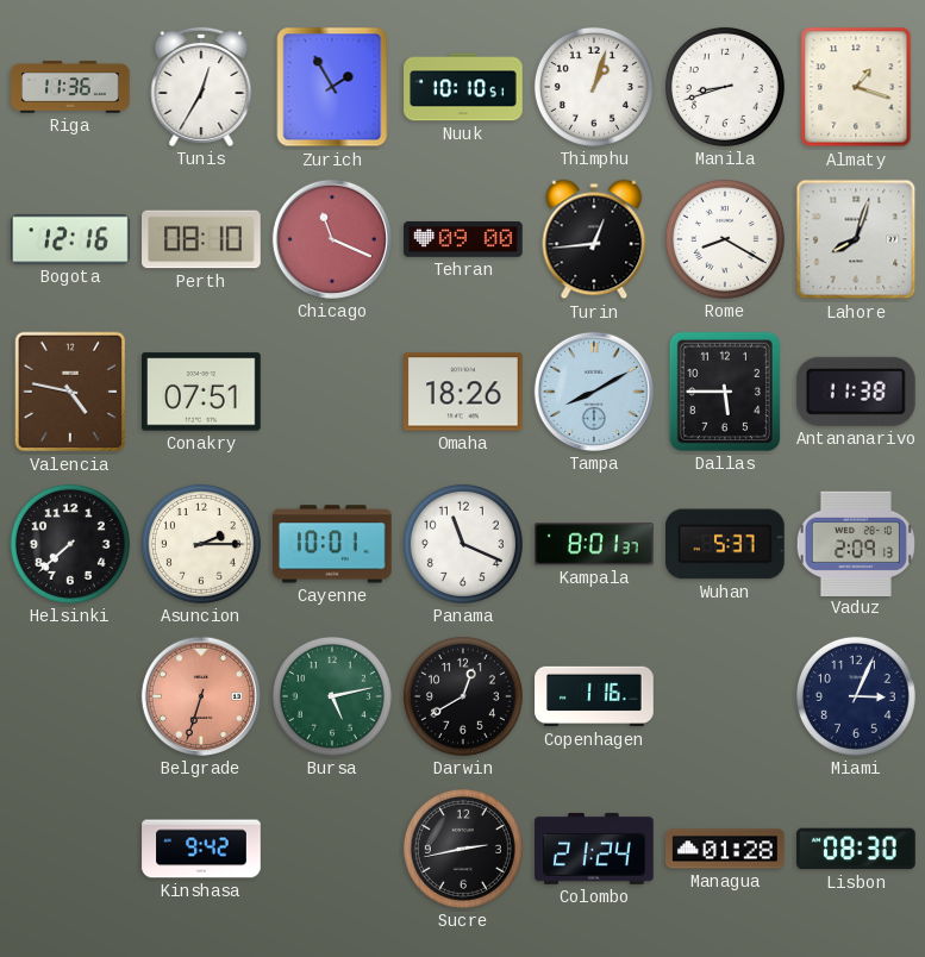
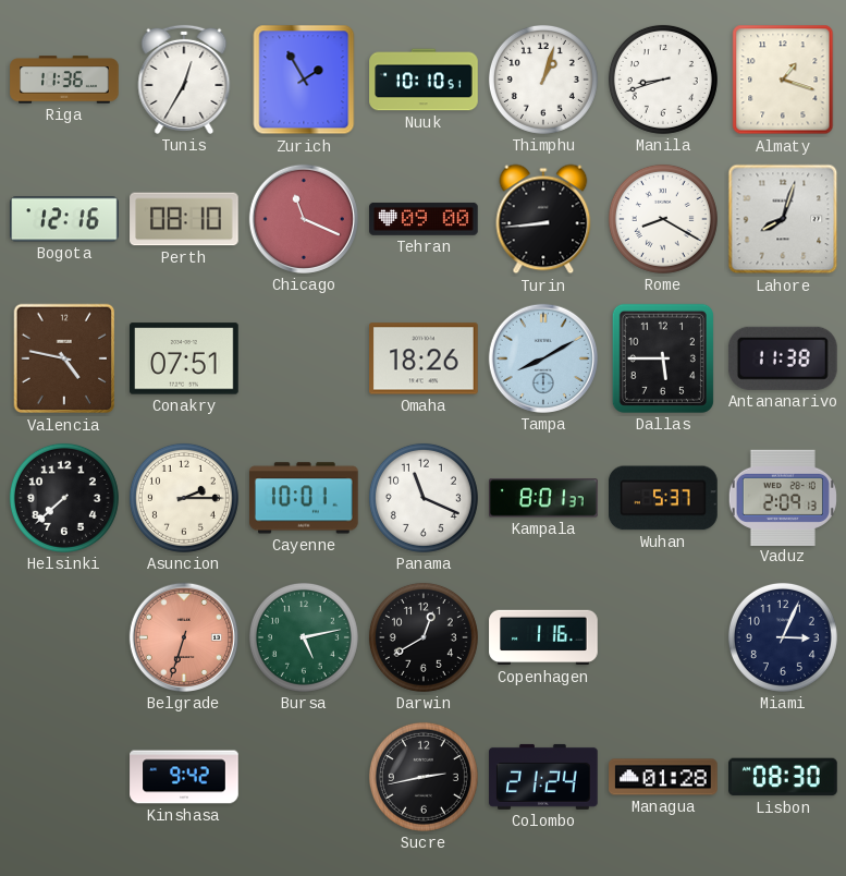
Turin: 12:44 -> 8:44 (543, 219)
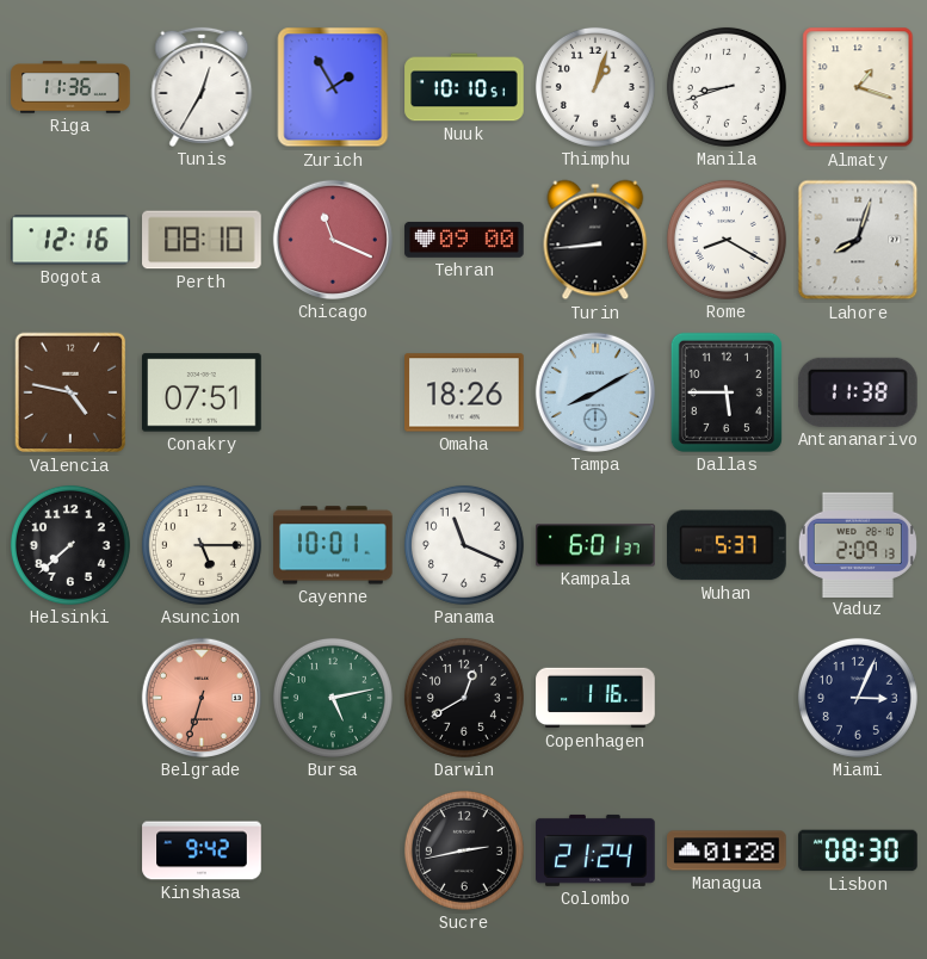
Asuncion: 2:15 -> 5:15 (202, 545)
Kampala: 8:01 -> 6:01 (595, 545)
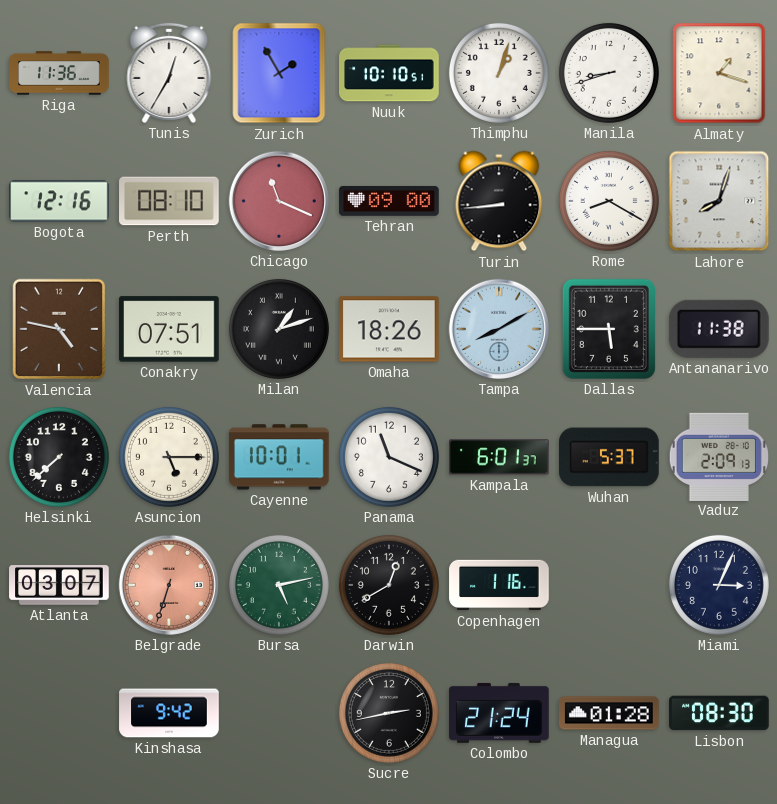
Milan: none -> 1:12 (279, 329)
Atlanta: none -> 03:07 (59, 586)
